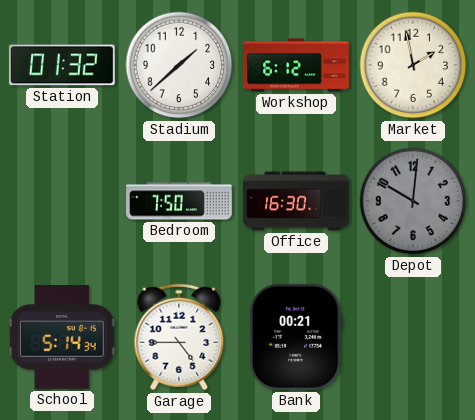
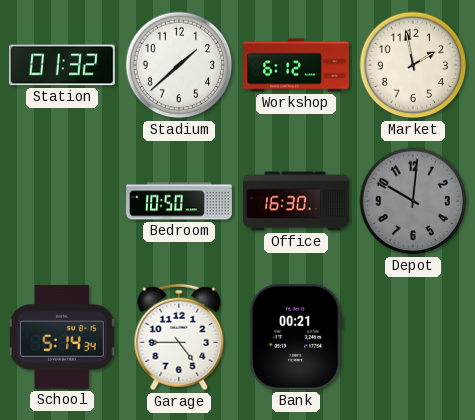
Bedroom: 7:50 -> 10:50 (180, 201)
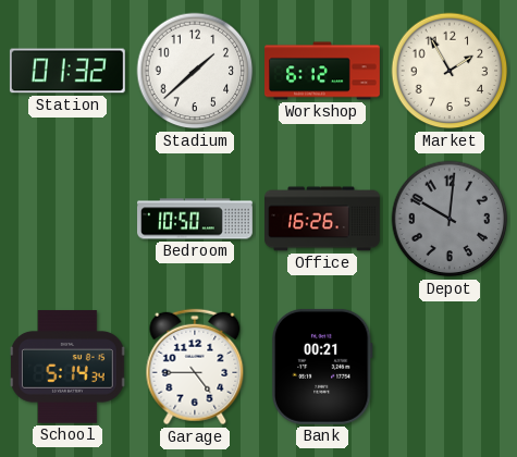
Market: 1:58 -> 1:55 (450, 71)
Office: 16:30 -> 16:26 (323, 219)
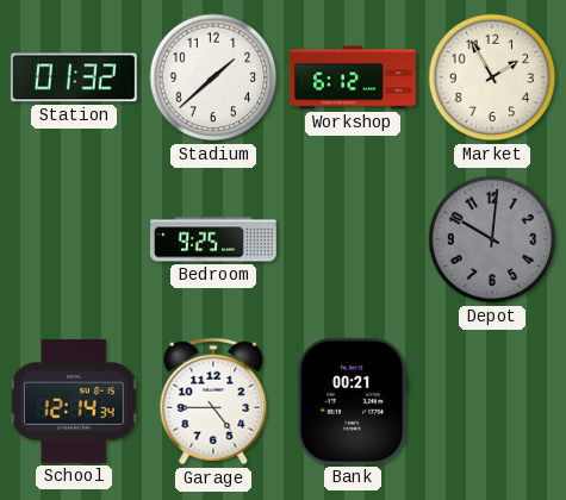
Bedroom: 10:50 -> 9:25 (214, 239)
Office: 16:26 -> none (323, 219)
School: 5:14 -> 12:14 (75, 401)
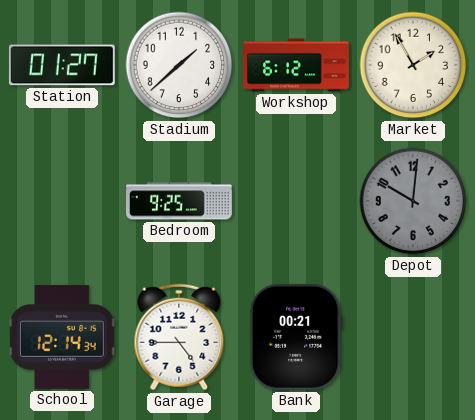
Station: 01:32 -> 01:27 (62, 65)
